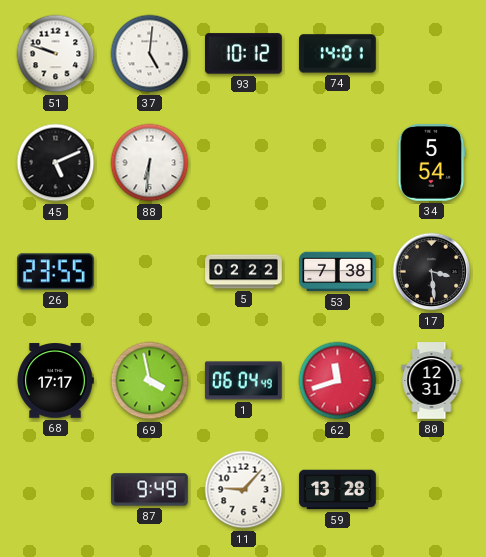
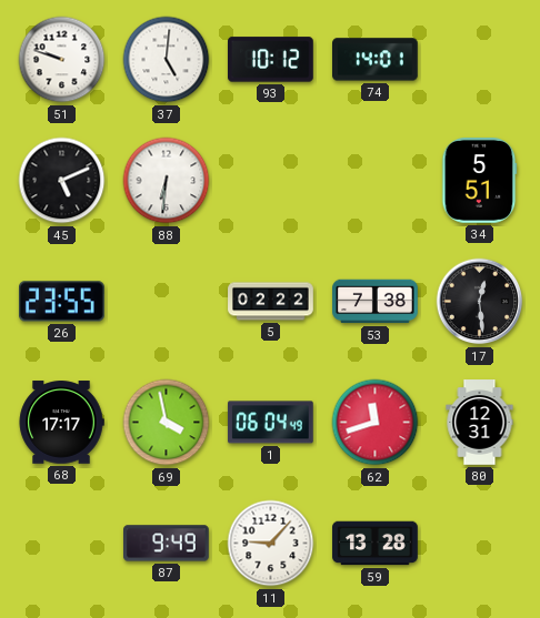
34: 5:54 -> 5:51 (480, 181)
17: 3:29 -> 12:29 (480, 302)
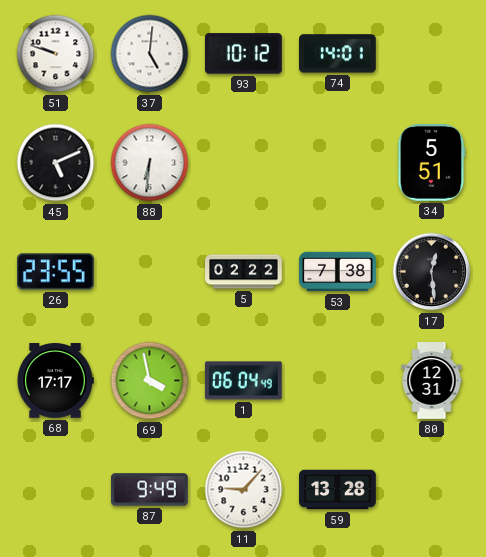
62: 11:42 -> none (376, 423)
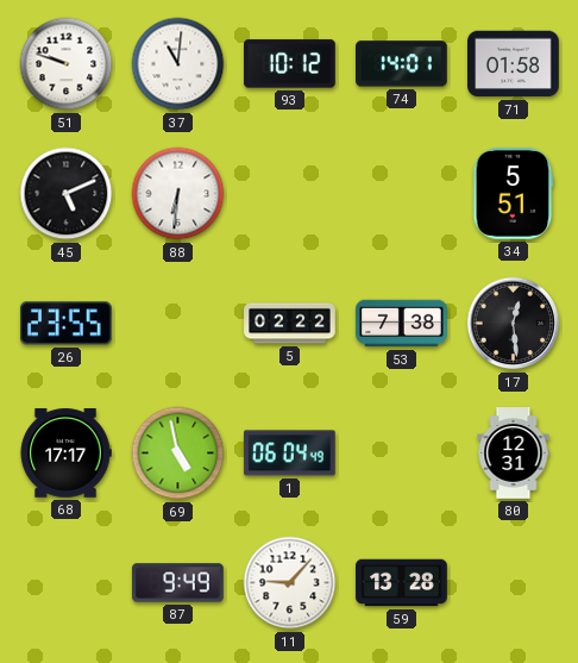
37: 5:01 -> 11:01 (178, 64)
71: none -> 01:58 (514, 64)
69: 3:58 -> 4:58 (178, 454)
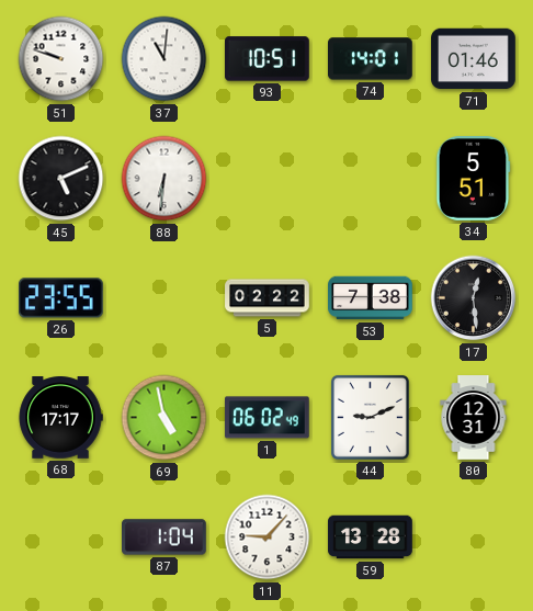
93: 10:12 -> 10:51 (268, 59)
71: 01:58 -> 01:46 (474, 59)
1: 06:04 -> 06:02 (268, 418)
44: none -> 9:11 (370, 417)
87: 9:49 -> 1:04 (165, 538)
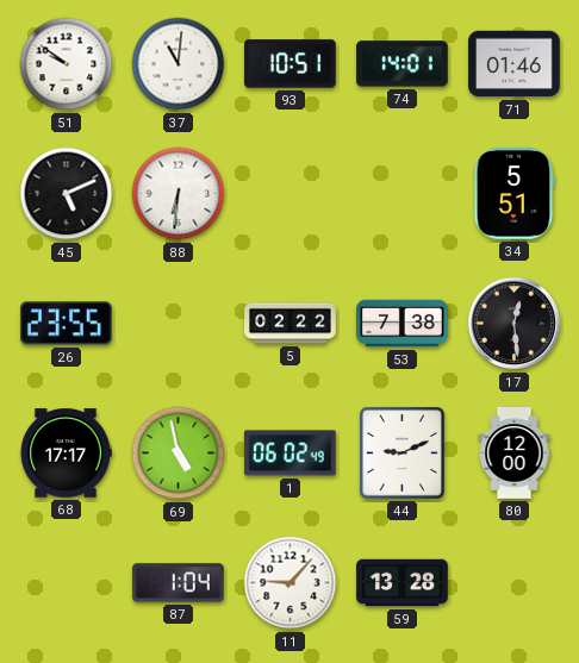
51: 9:48 -> 9:51 (67, 64)
80: 12:31 -> 12:00 (515, 454)
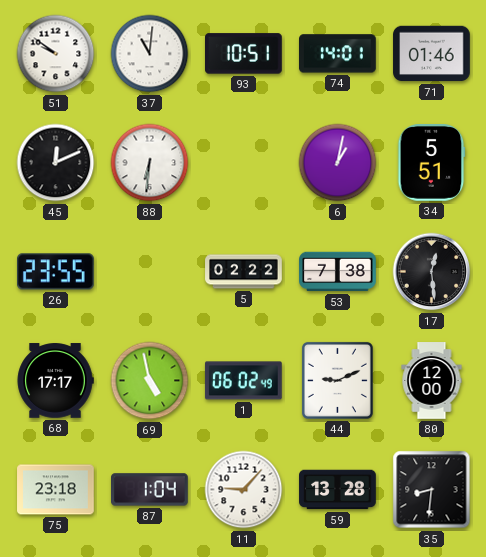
45: 5:11 -> 12:11 (56, 163)
6: none -> 1:02 (338, 163)
75: none -> 23:18 (56, 490)
35: none -> 8:31 (432, 490)
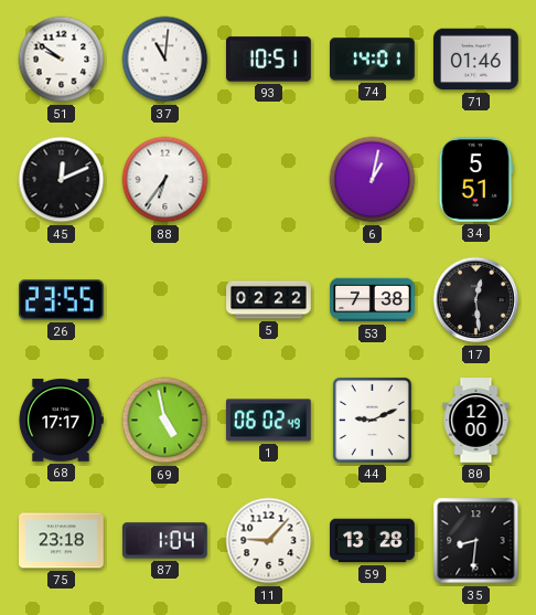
88: 6:31 -> 6:36 (165, 180)
